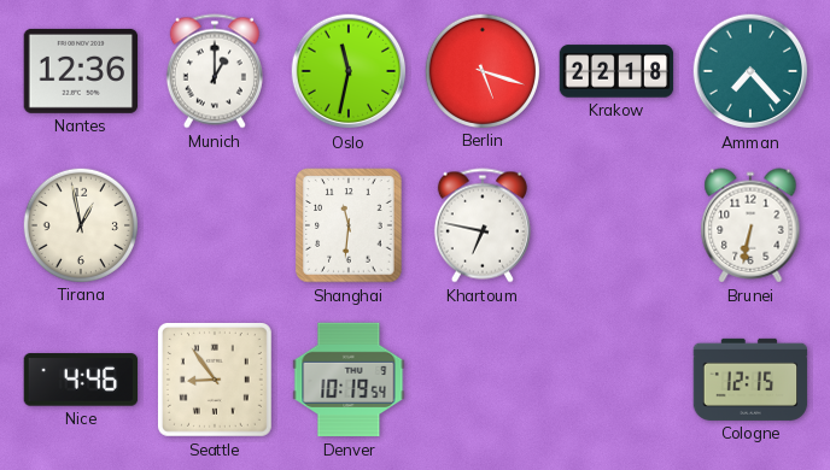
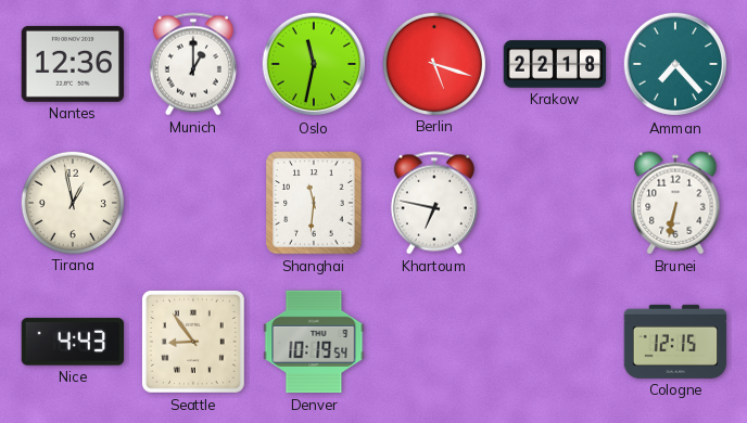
Nice: 4:46 -> 4:43 (73, 342)
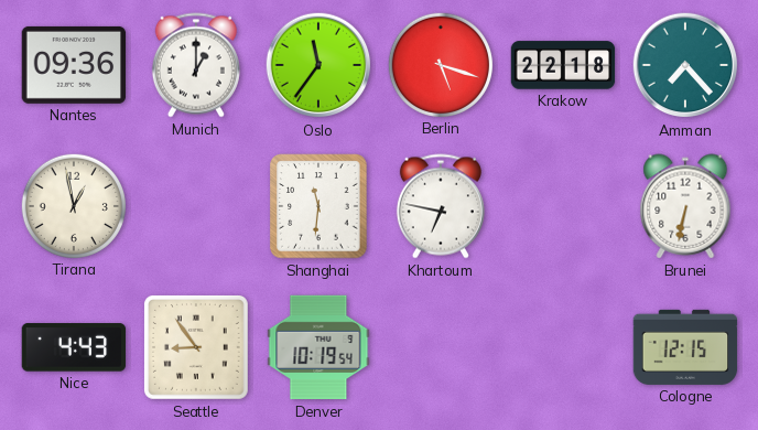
Nantes: 12:36 -> 09:36 (74, 65)
Oslo: 11:32 -> 11:36 (318, 65)
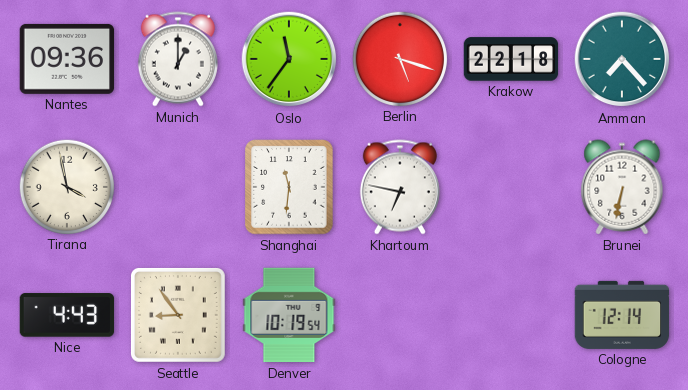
Tirana: 12:58 -> 3:58 (66, 186)
Cologne: 12:15 -> 12:14 (622, 315)
